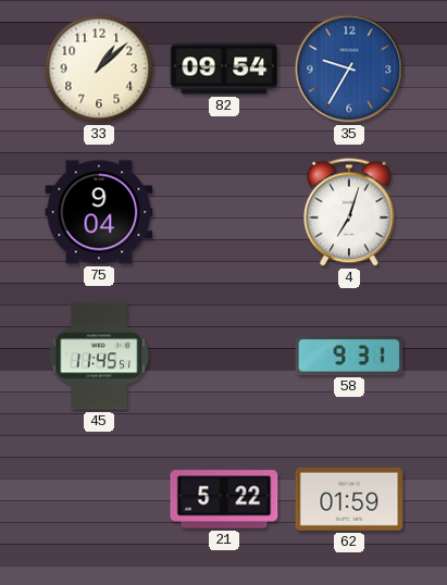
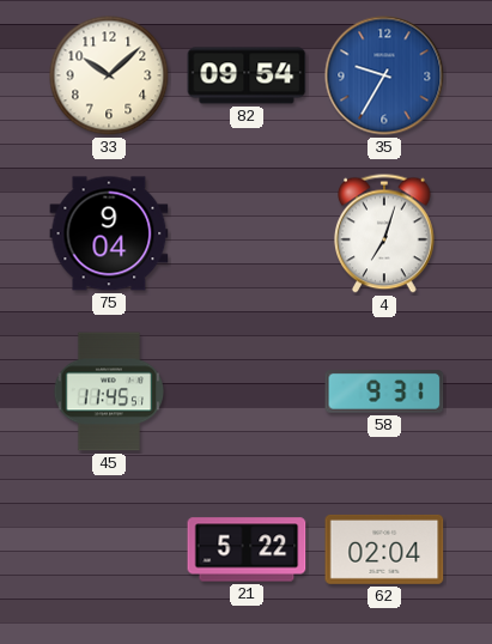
33: 1:08 -> 10:08 (109, 75)
62: 01:59 -> 02:04 (384, 549)
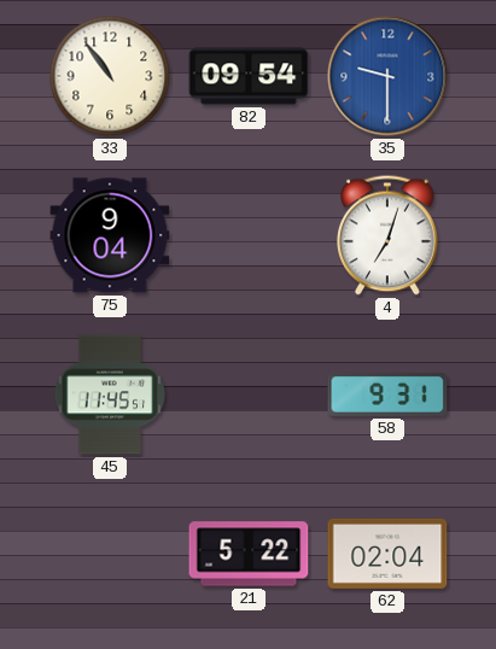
33: 10:08 -> 10:54 (110, 76)
35: 9:35 -> 9:30 (387, 76)
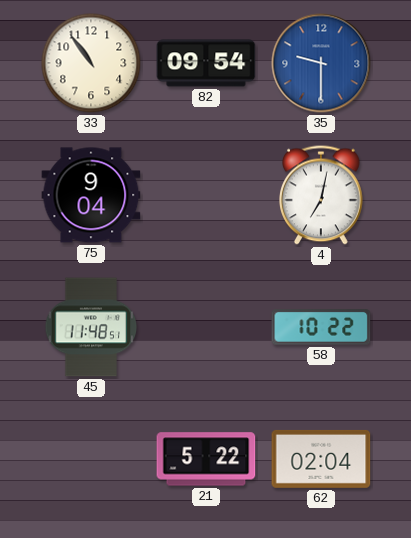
4: 7:03 -> 7:02 (322, 195)
45: 11:45 -> 11:48 (91, 327)
58: 9:31 -> 10:22 (321, 328)
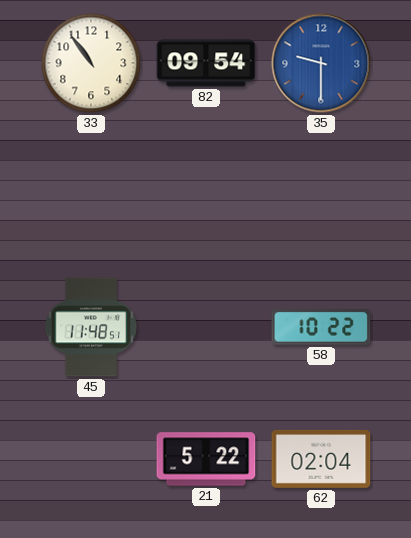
75: 9:04 -> none (91, 195)
4: 7:02 -> none (322, 195)
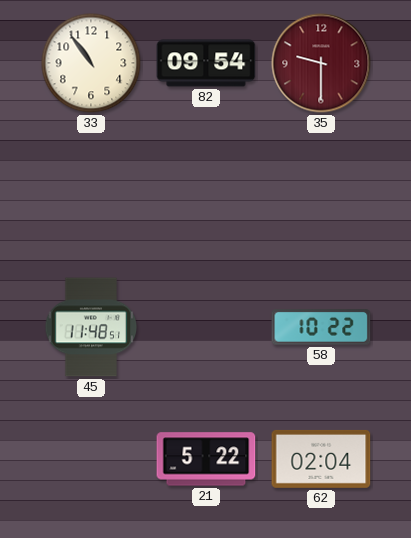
35 dial: blue -> burgundy (321, 63)
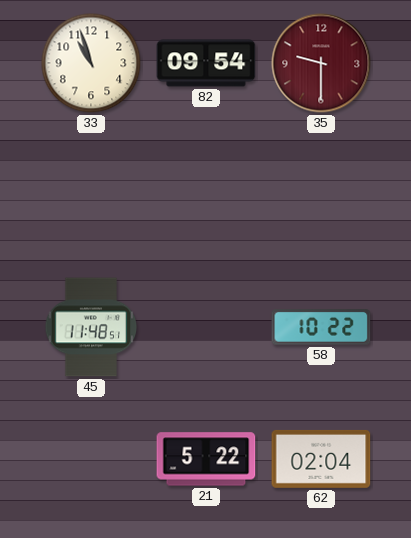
33: 10:54 -> 10:57 (91, 63)
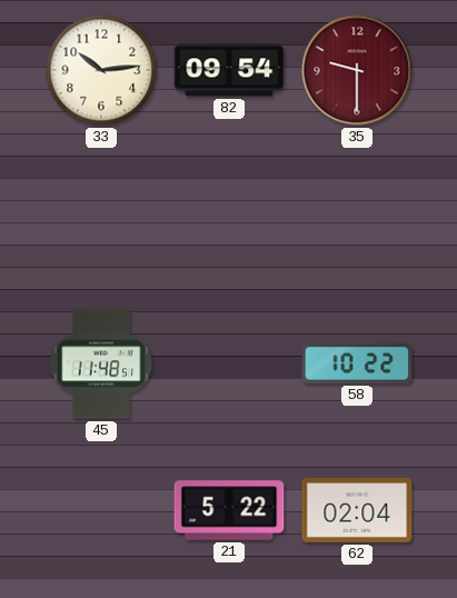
33: 10:57 -> 10:14 (101, 70)
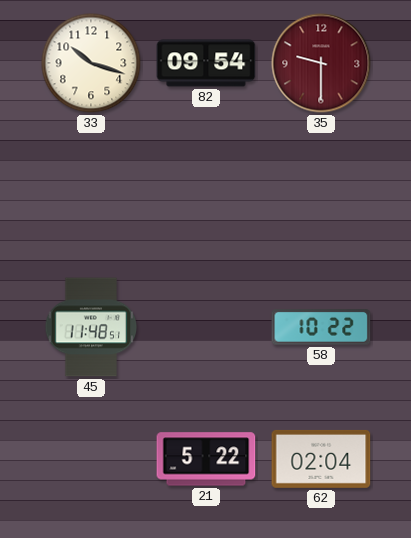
33: 10:14 -> 10:18 (91, 63)
